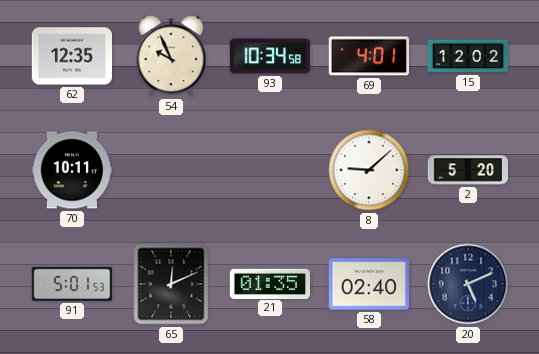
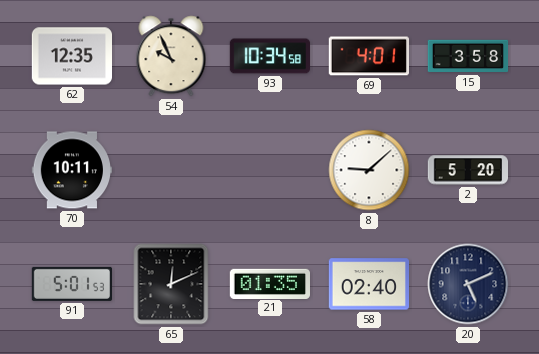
15: 12:02 -> 3:58 (468, 56)
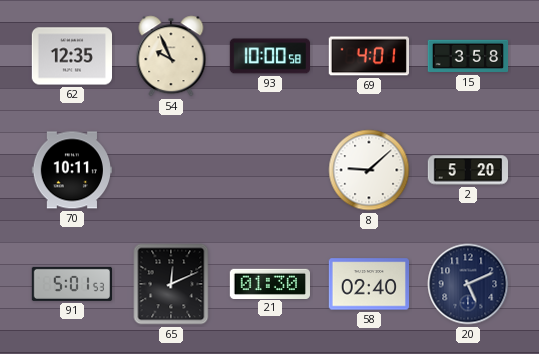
93: 10:34 -> 10:00 (269, 56)
21: 01:35 -> 01:30 (269, 283)
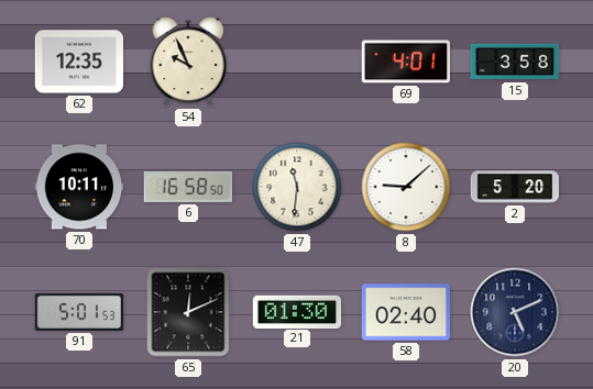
93: 10:00 -> none (269, 56)
6: none -> 16:58 (187, 187)
47: none -> 11:31 (297, 187)
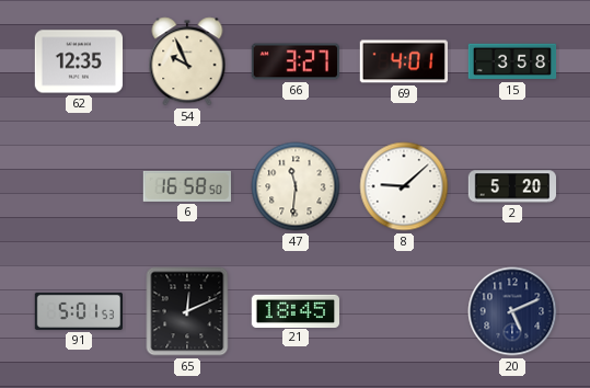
66: none -> 3:27 (294, 61)
70: 10:11 -> none (78, 187)
21: 01:30 -> 18:45 (294, 310)
58: 02:40 -> none (405, 312)
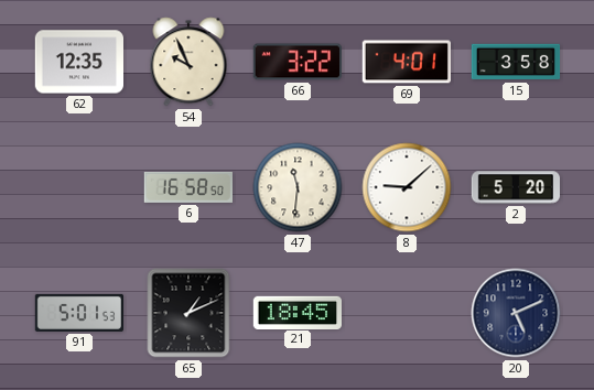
66: 3:27 -> 3:22 (296, 62)
65: 12:11 -> 1:11 (188, 313)
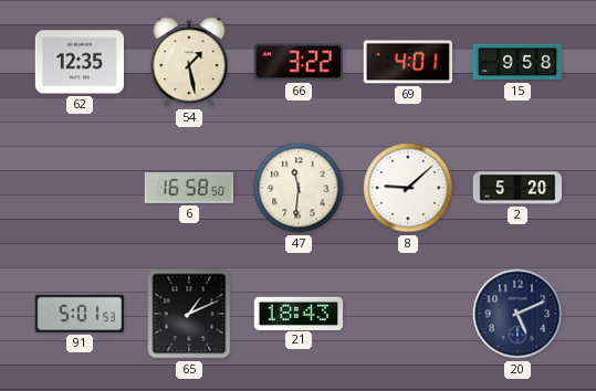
54: 9:56 -> 1:28 (189, 62)
15: 3:58 -> 9:58 (517, 62)
21: 18:45 -> 18:43 (297, 313)
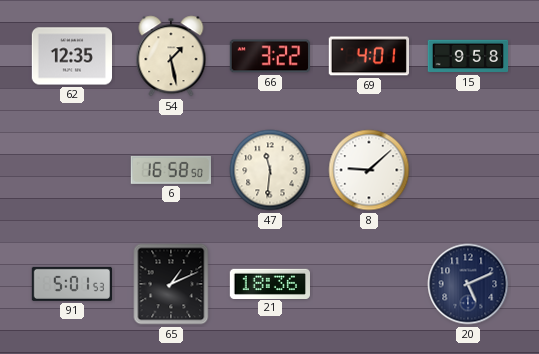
2: 5:20 -> none (516, 188)
21: 18:43 -> 18:36 (269, 283)
